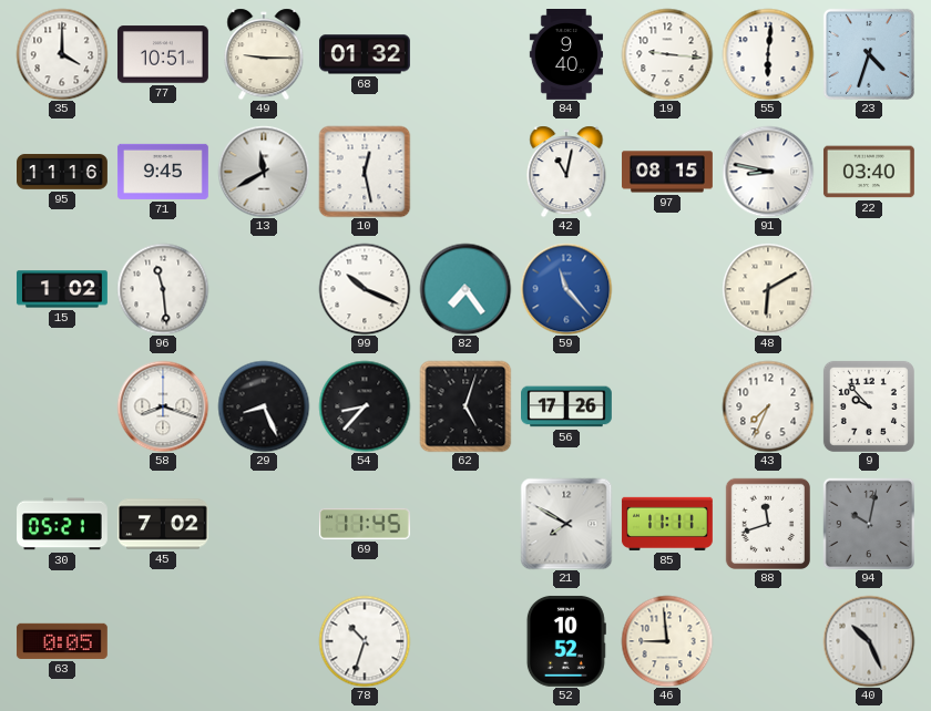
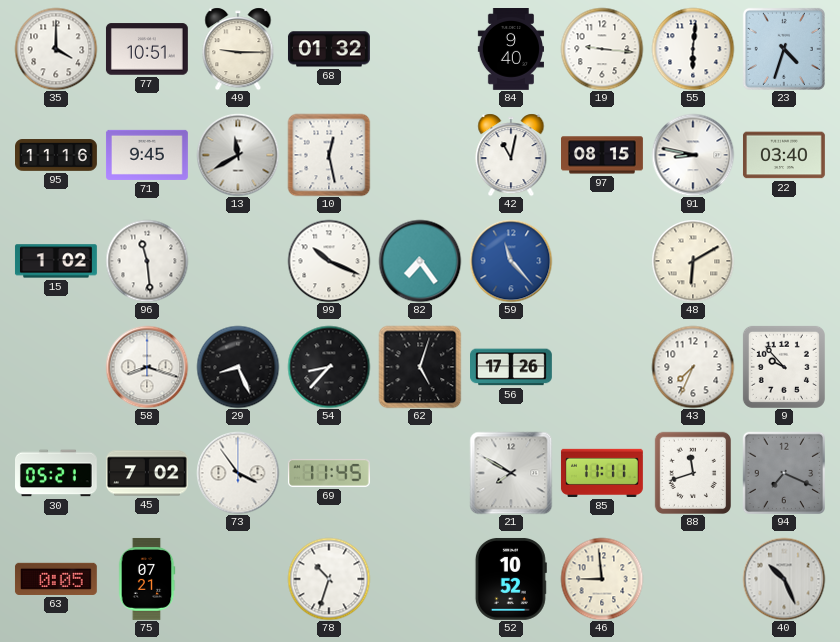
73: none -> 3:54 (238, 473)
94: 10:02 -> 7:19 (783, 472)
75: none -> 07:21 (147, 579)
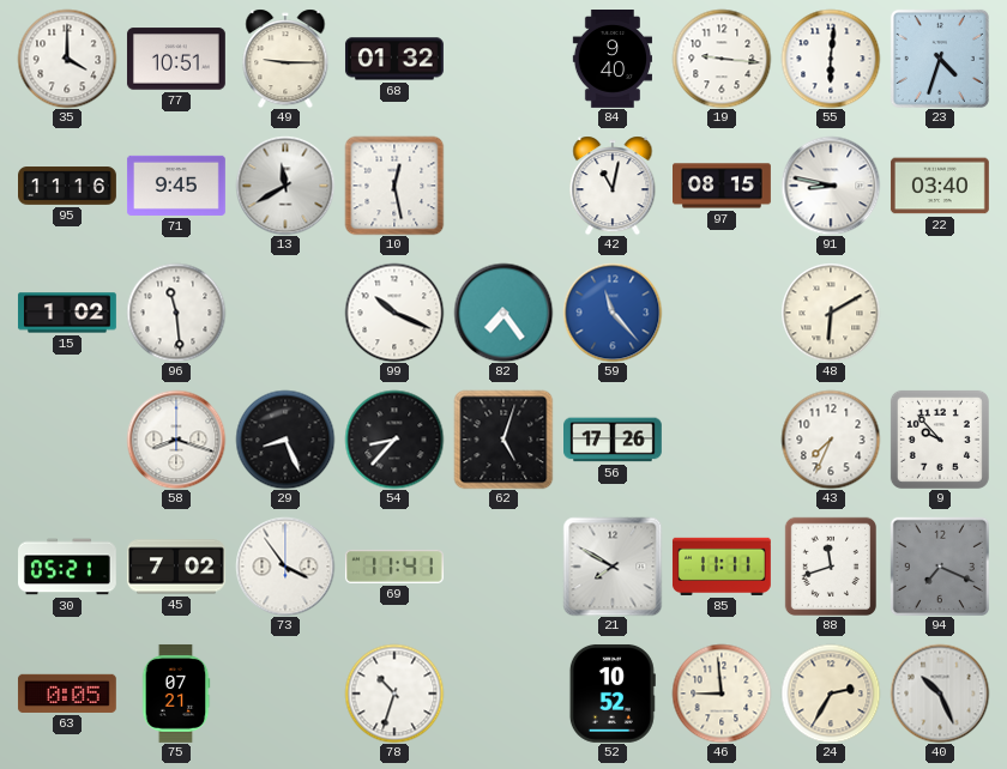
69: 11:45 -> 11:41 (394, 567)
24: none -> 2:35 (831, 694)
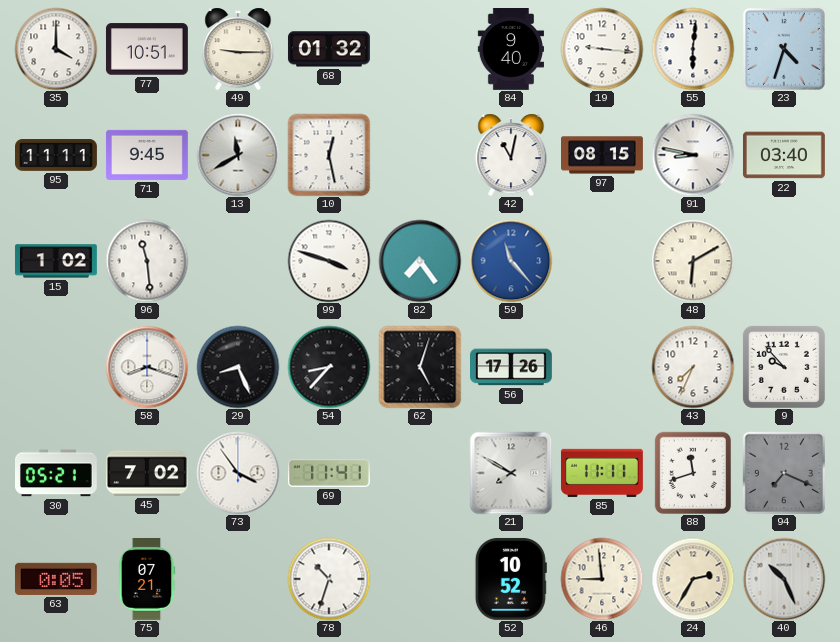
95: 11:16 -> 11:11 (57, 155)
99: 10:19 -> 3:48 (329, 261)
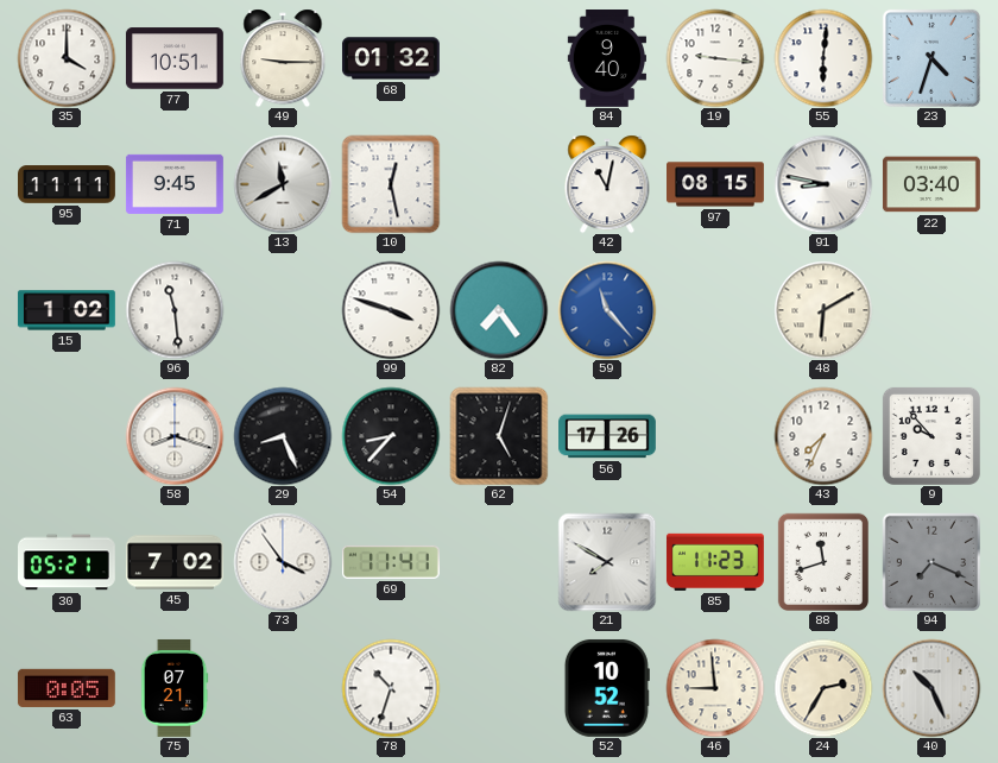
85: 11:11 -> 11:23 (715, 562)
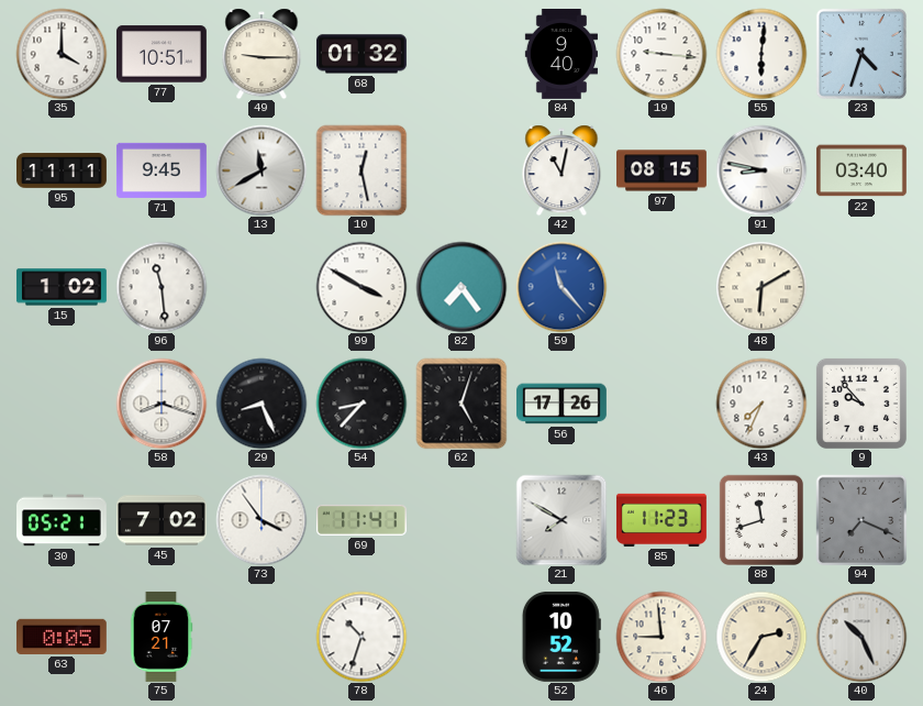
99: 3:48 -> 3:50 (362, 287)
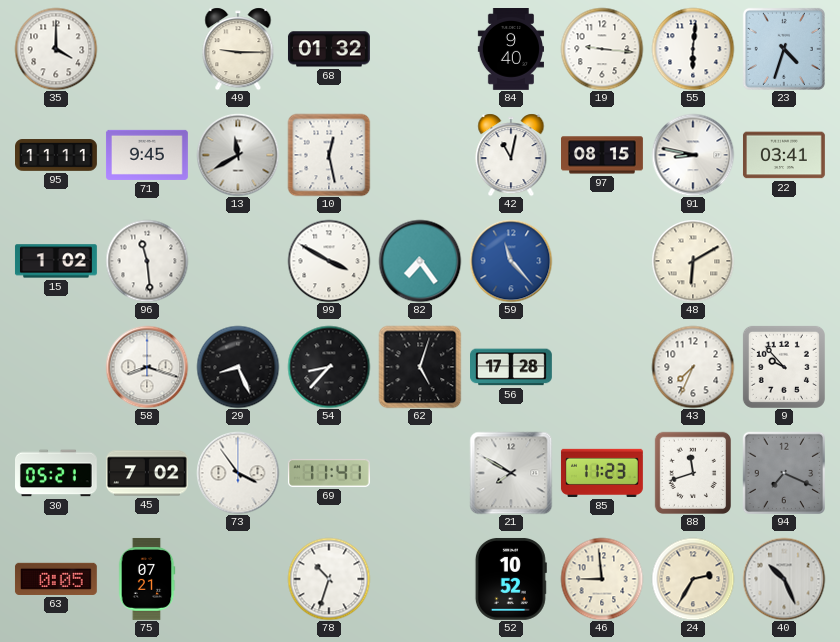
77: 10:51 -> none (162, 54)
22: 03:40 -> 03:41 (784, 155)
56: 17:26 -> 17:28 (512, 367)
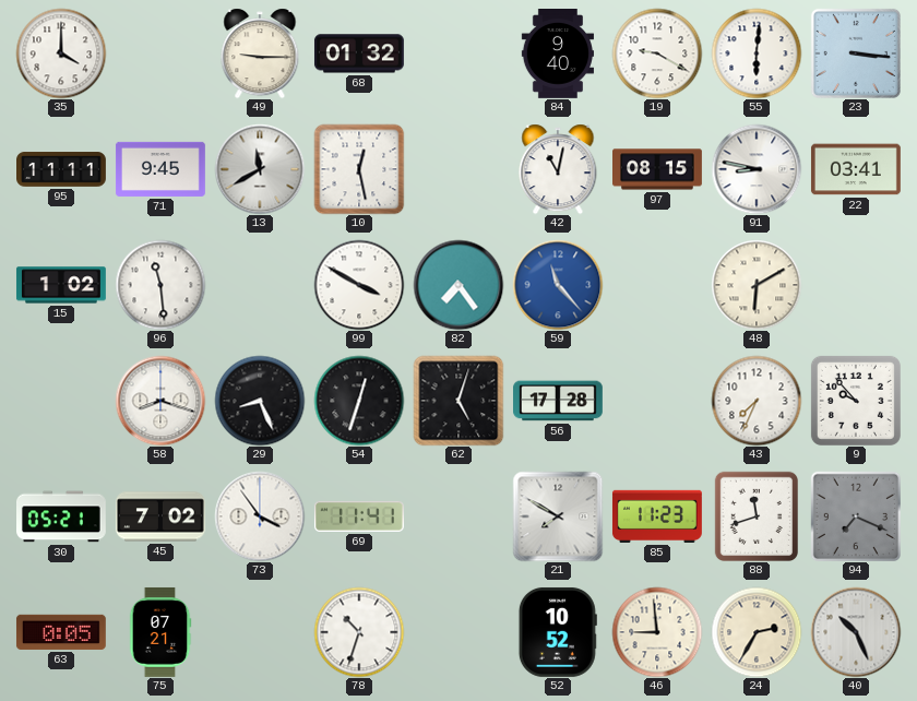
19: 9:16 -> 9:20 (657, 54)
23: 4:33 -> 3:16 (856, 54)
54: 8:37 -> 12:33 (359, 401)
